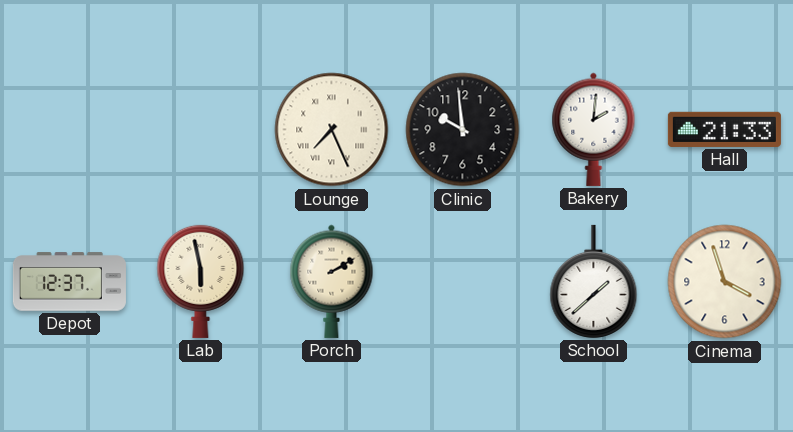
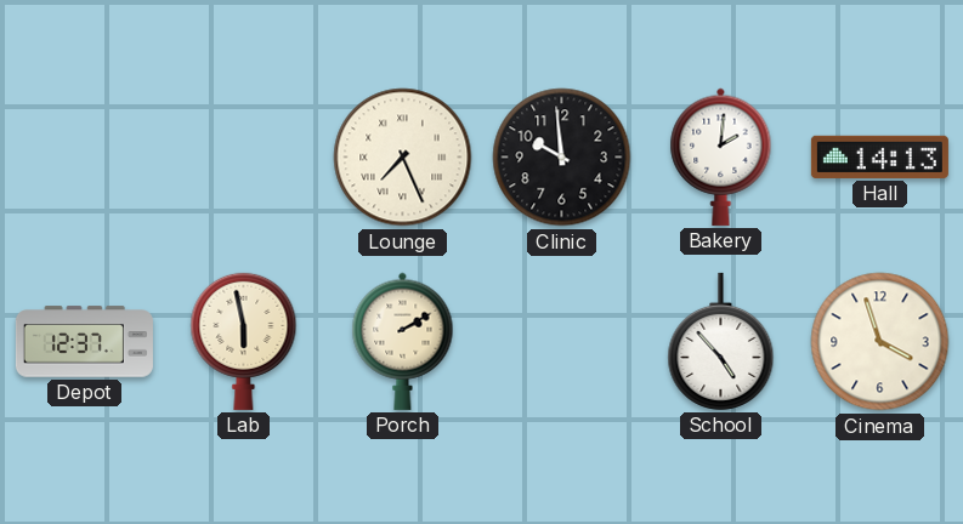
Hall: 21:33 -> 14:13 (879, 156)
School: 1:38 -> 4:53 (721, 341)
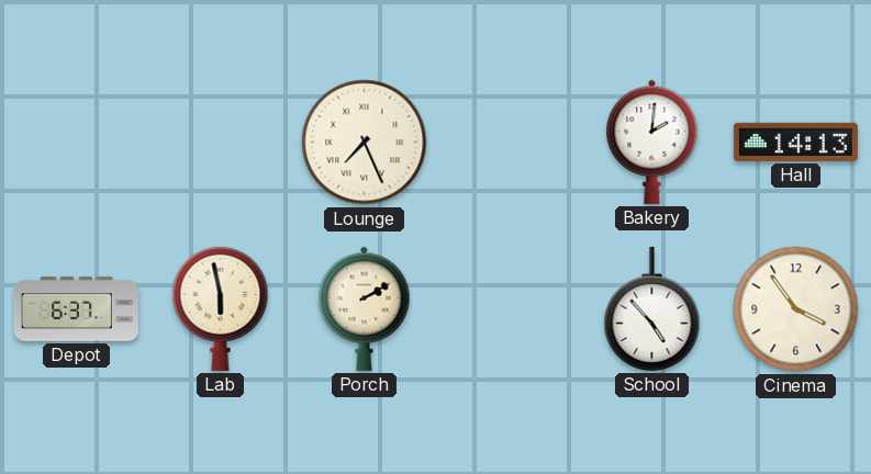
Clinic: 9:59 -> none (562, 158)
Depot: 12:37 -> 6:37 (76, 309)
Cinema: 3:57 -> 3:54 (796, 309)
